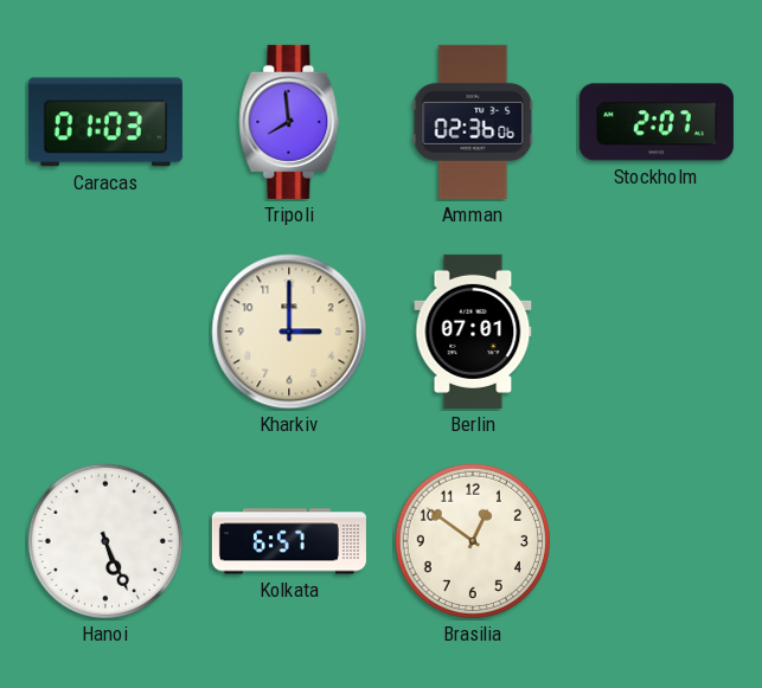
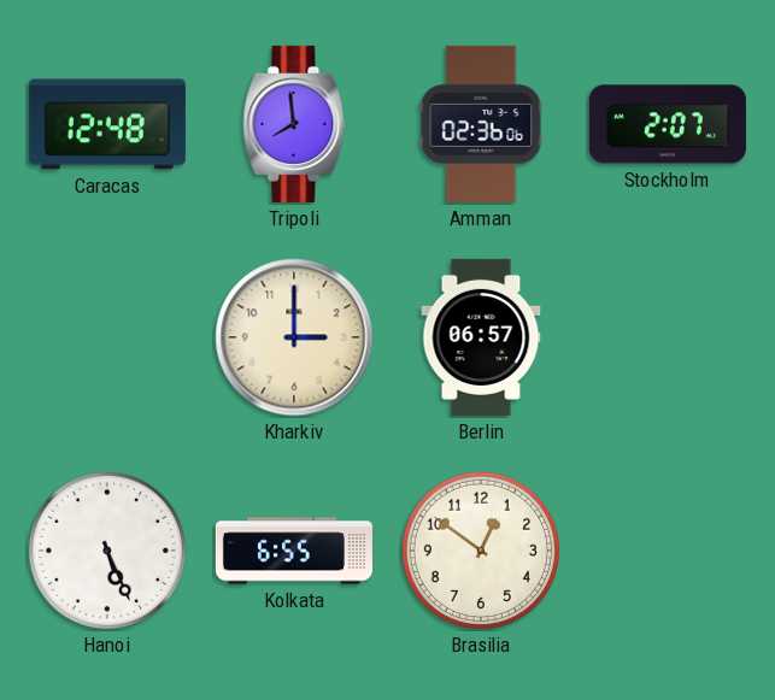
Caracas: 01:03 -> 12:48 (107, 124)
Berlin: 07:01 -> 06:57 (481, 337)
Kolkata: 6:57 -> 6:55 (294, 551)
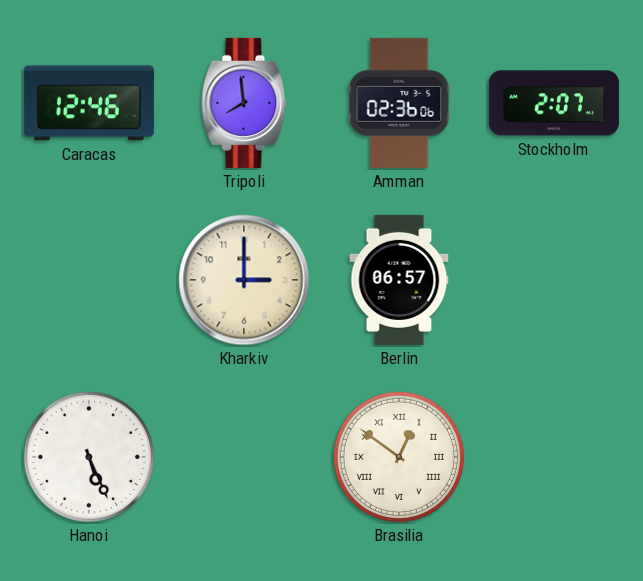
Caracas: 12:48 -> 12:46 (89, 103)
Kolkata: 6:55 -> none (294, 551)
Brasilia numerals: Arabic -> Roman (399, 457)
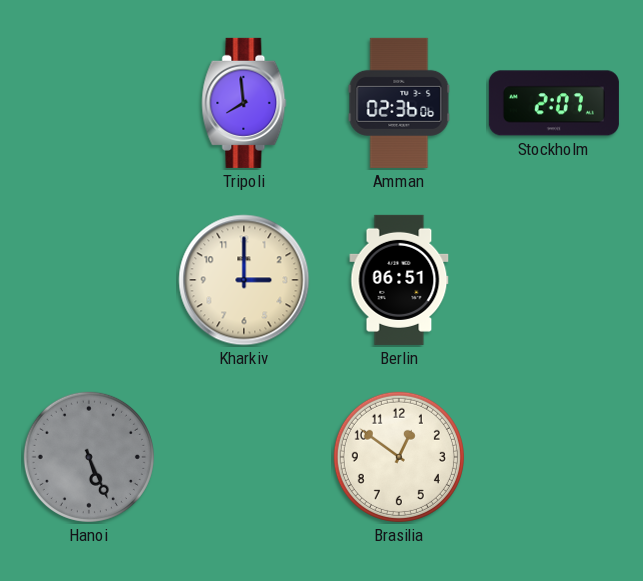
Caracas: 12:46 -> none (89, 103)
Berlin: 06:57 -> 06:51 (399, 280)
Hanoi dial: white -> grey (89, 457)
Brasilia numerals: Roman -> Arabic (399, 457)
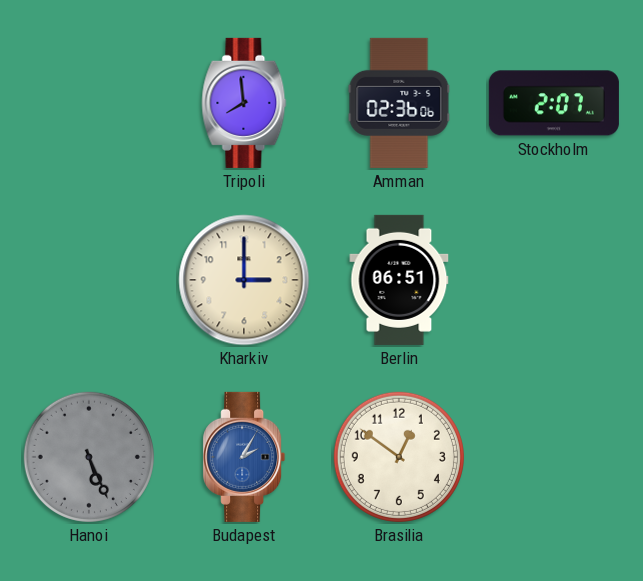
Budapest: none -> 2:05 (244, 457)
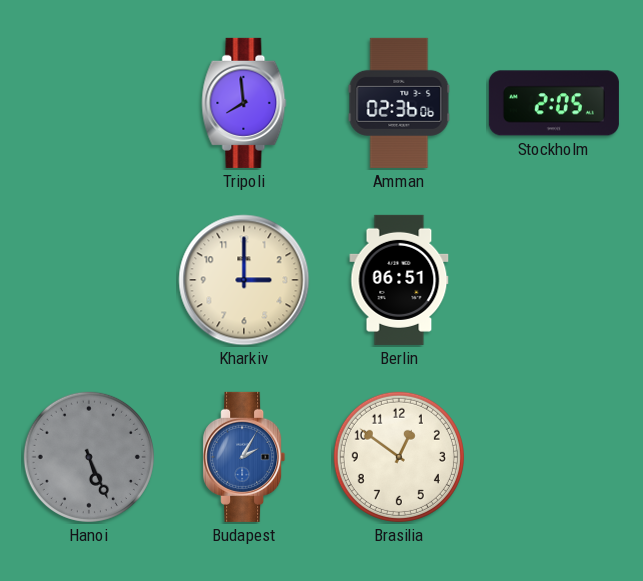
Stockholm: 2:07 -> 2:05 (554, 103)
